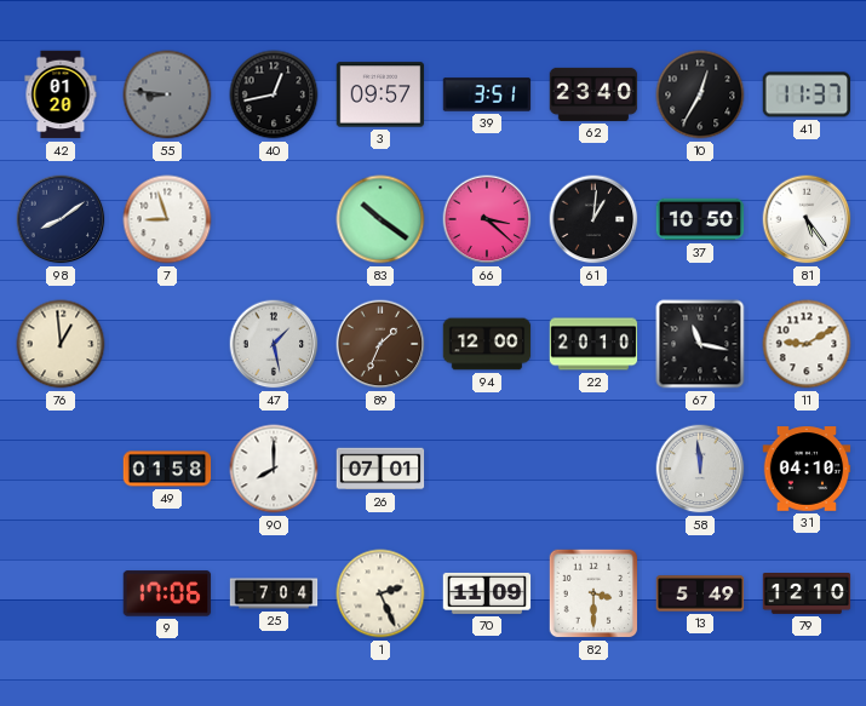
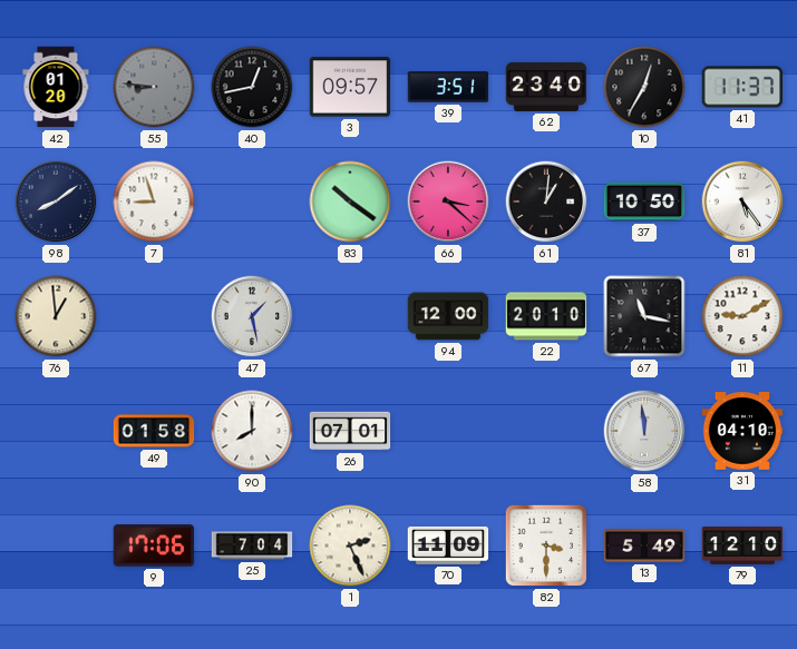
89: 1:34 -> none (380, 344)
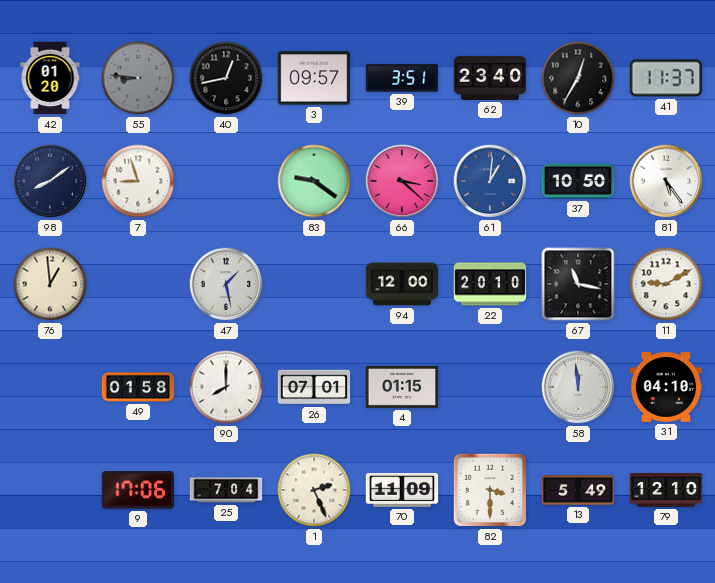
83: 10:21 -> 9:21 (314, 181)
61 dial: black -> blue (490, 181)
4: none -> 01:15 (402, 387)
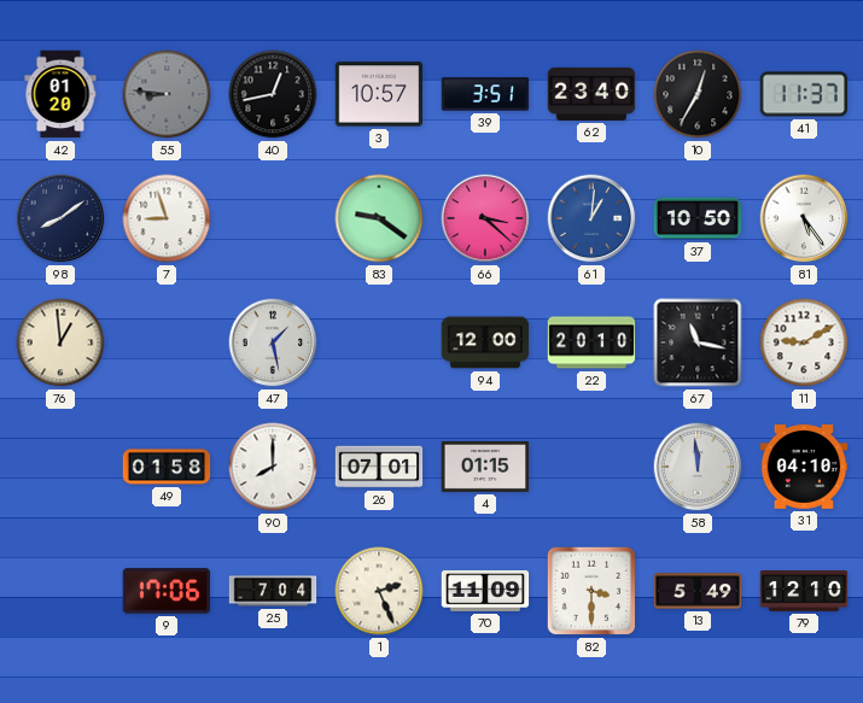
3: 09:57 -> 10:57 (379, 94)
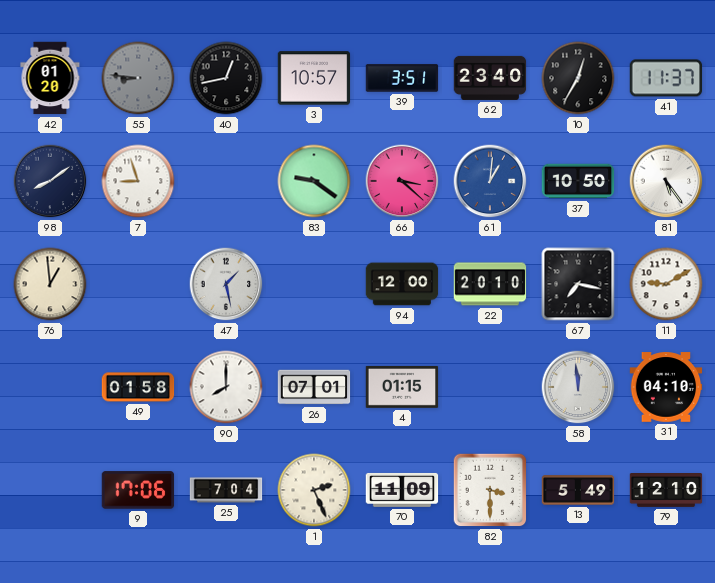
67: 11:17 -> 7:17 (578, 284)
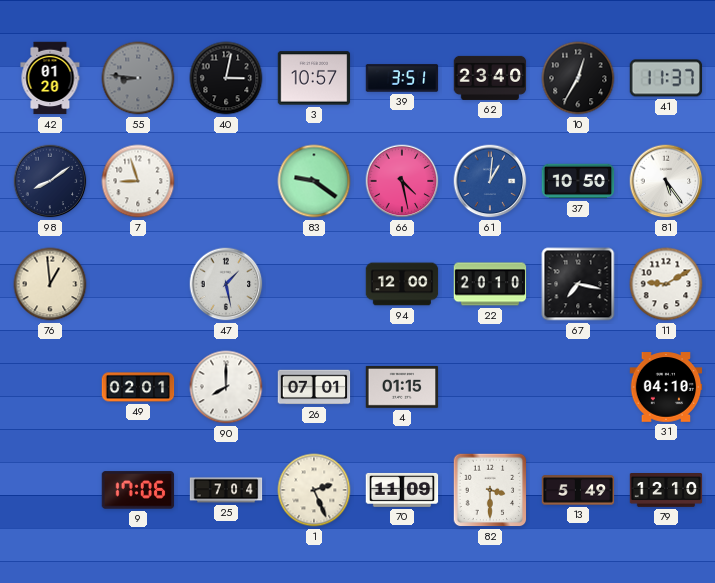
40: 12:43 -> 3:02 (226, 78)
66: 3:22 -> 4:28 (402, 181)
49: 01:58 -> 02:01 (138, 387)
58: 11:59 -> none (578, 387)
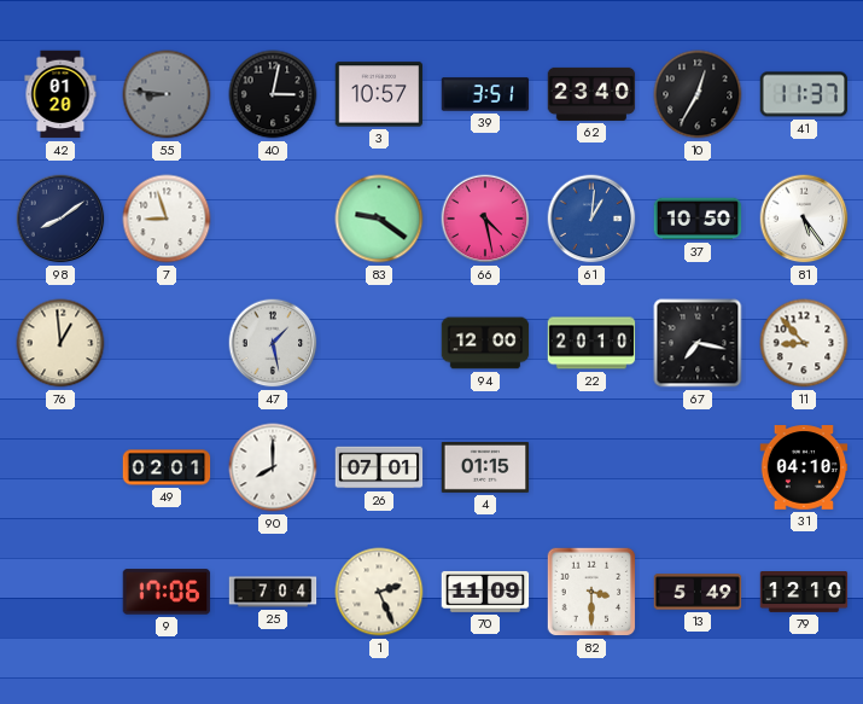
11: 9:10 -> 8:53 (804, 343)
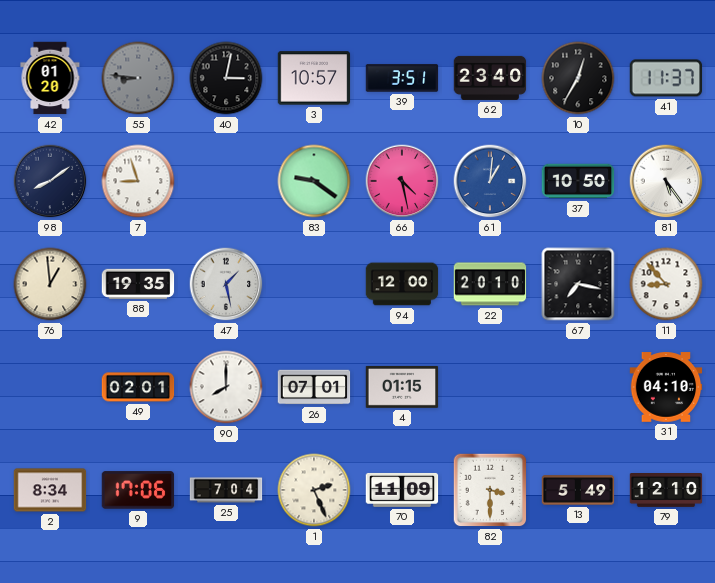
88: none -> 19:35 (138, 284)
2: none -> 8:34 (50, 490)
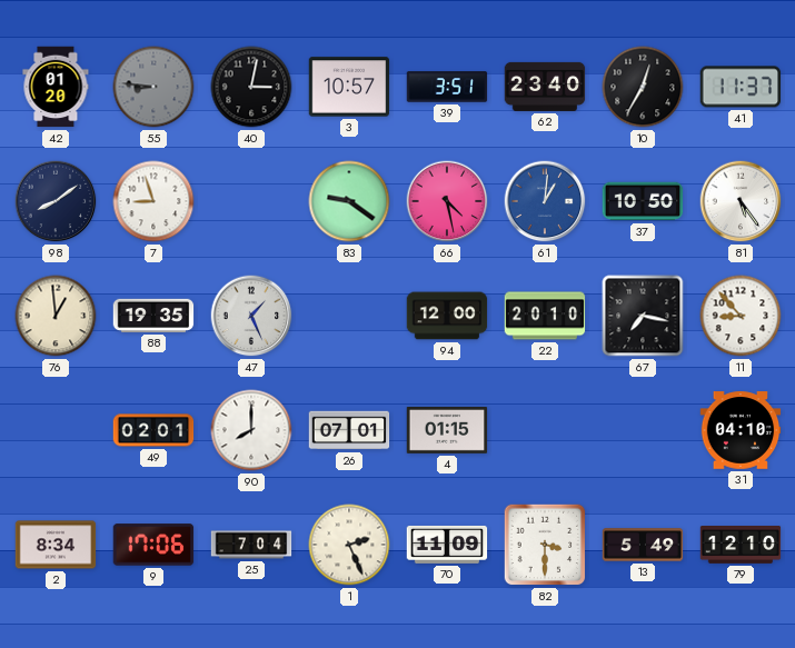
47: 1:28 -> 1:26 (251, 316)
